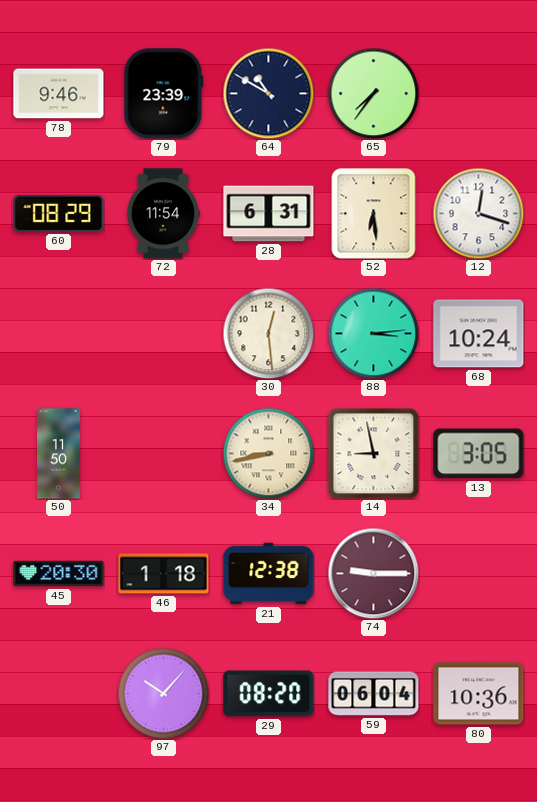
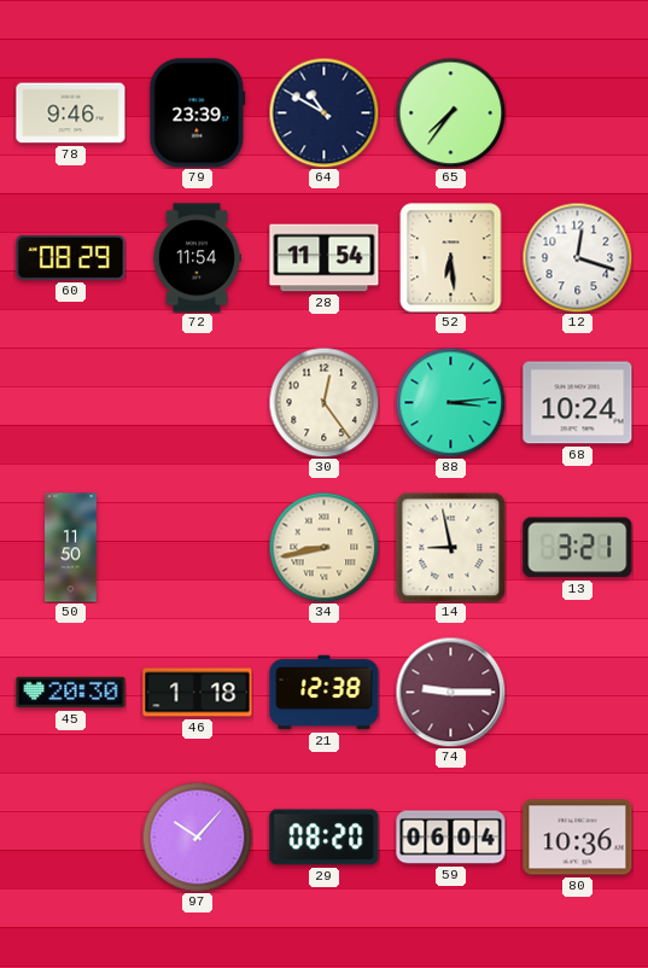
28: 6:31 -> 11:54 (325, 258)
30: 12:29 -> 12:24 (323, 402)
13: 3:05 -> 3:21 (578, 548)
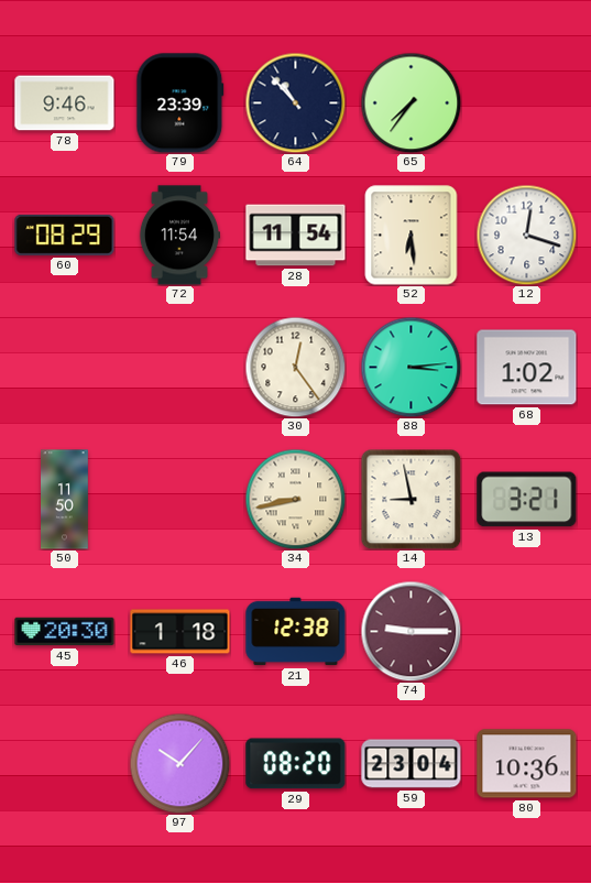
64: 10:50 -> 10:53 (295, 102)
68: 10:24 -> 1:02 (527, 368)
59: 06:04 -> 23:04 (412, 764)
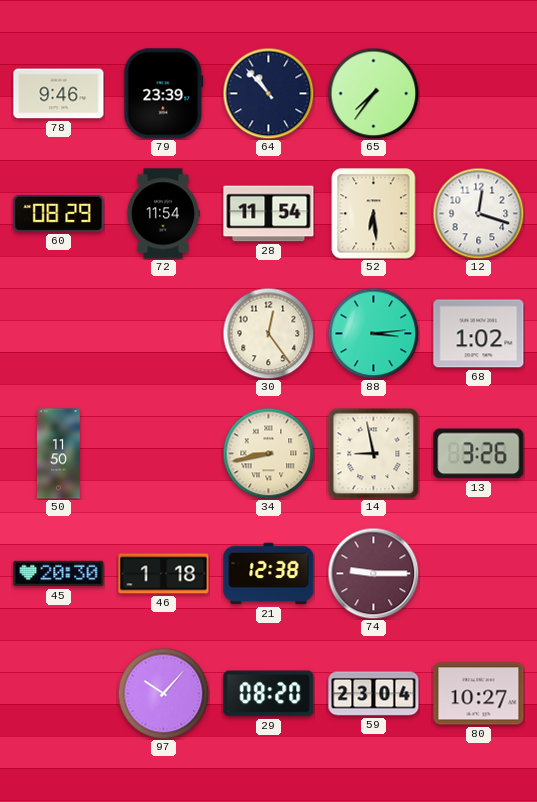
13: 3:21 -> 3:26 (479, 454)
80: 10:36 -> 10:27 (479, 694)
